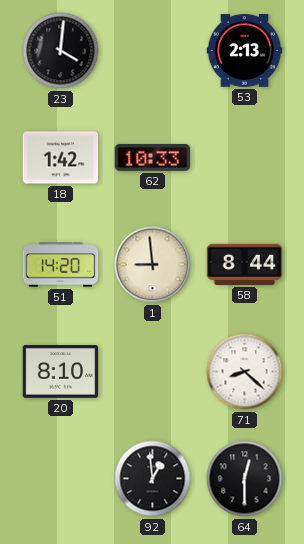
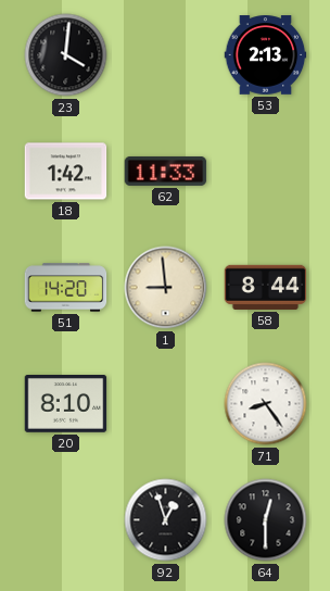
62: 10:33 -> 11:33 (166, 171)
71: 8:22 -> 8:24 (266, 404)
92: 12:59 -> 12:57 (166, 520)
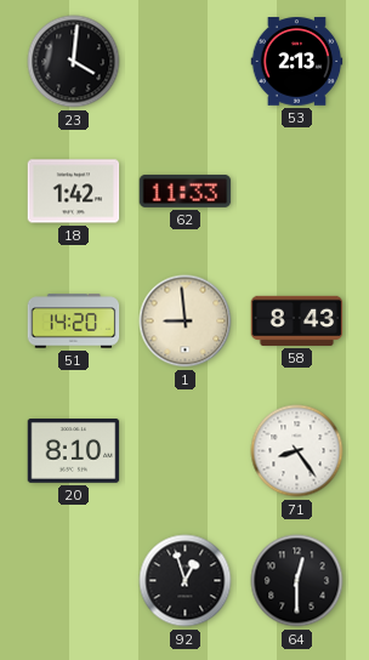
58: 8:44 -> 8:43 (297, 320)
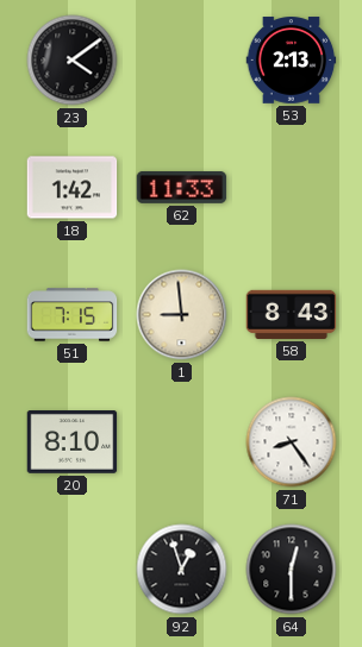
23: 4:01 -> 4:09 (73, 61)
51: 14:20 -> 7:15 (73, 315)
